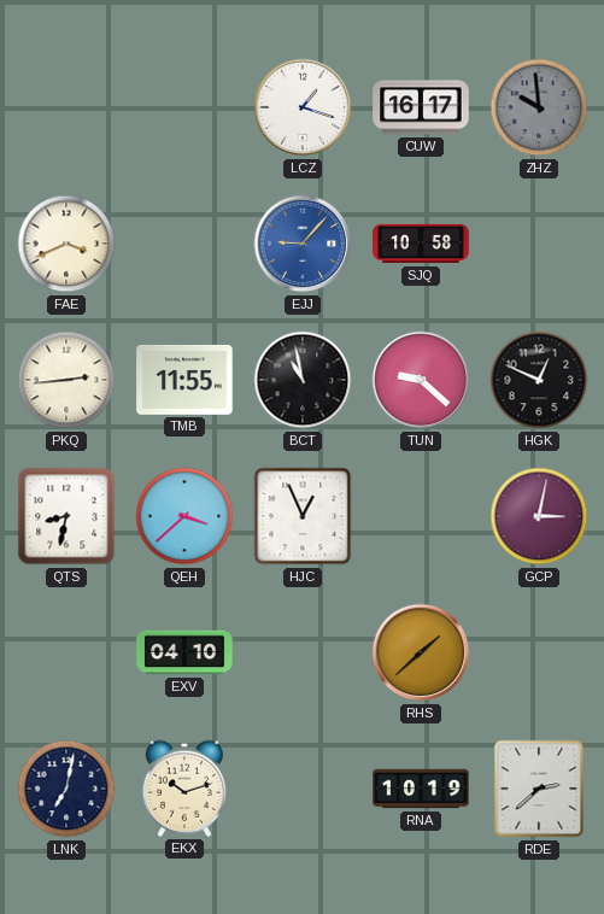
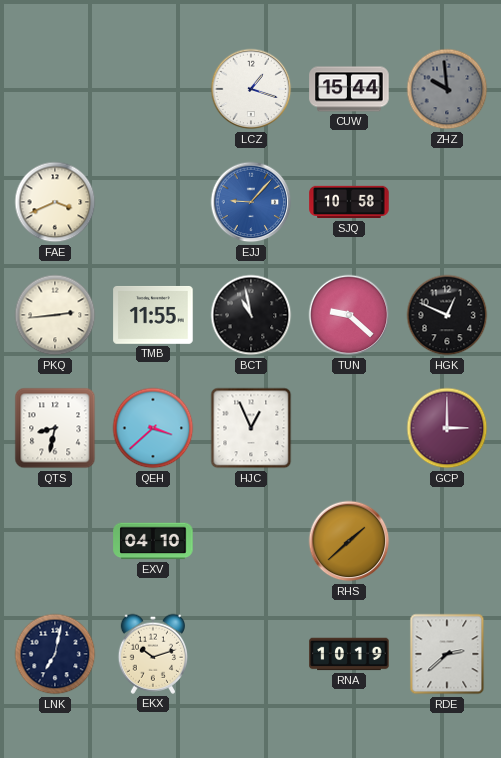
CUW: 16:17 -> 15:44 (349, 89)
GCP: 3:02 -> 3:00 (447, 428)
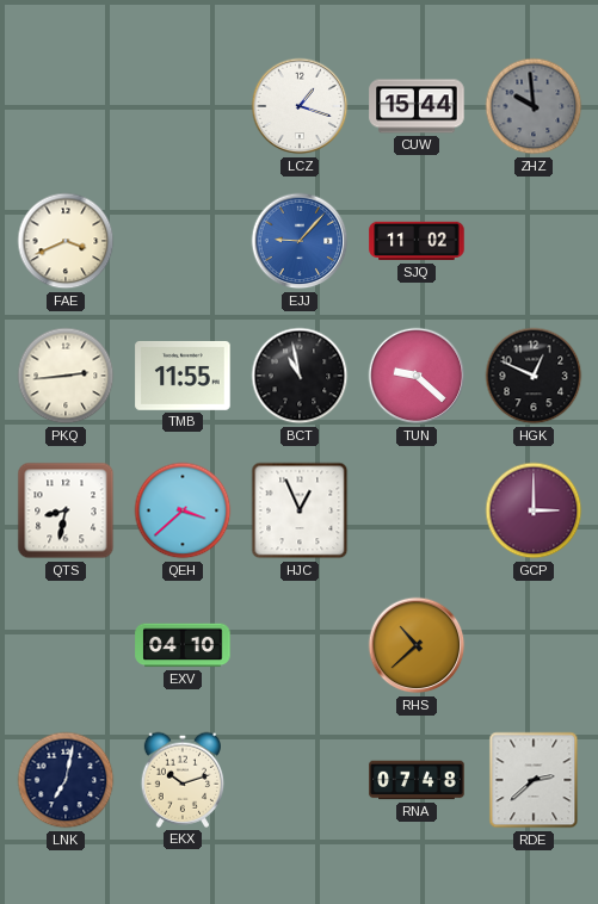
SJQ: 10:58 -> 11:02 (417, 241)
RHS: 1:38 -> 10:38 (417, 645)
RNA: 10:19 -> 07:48 (417, 780)
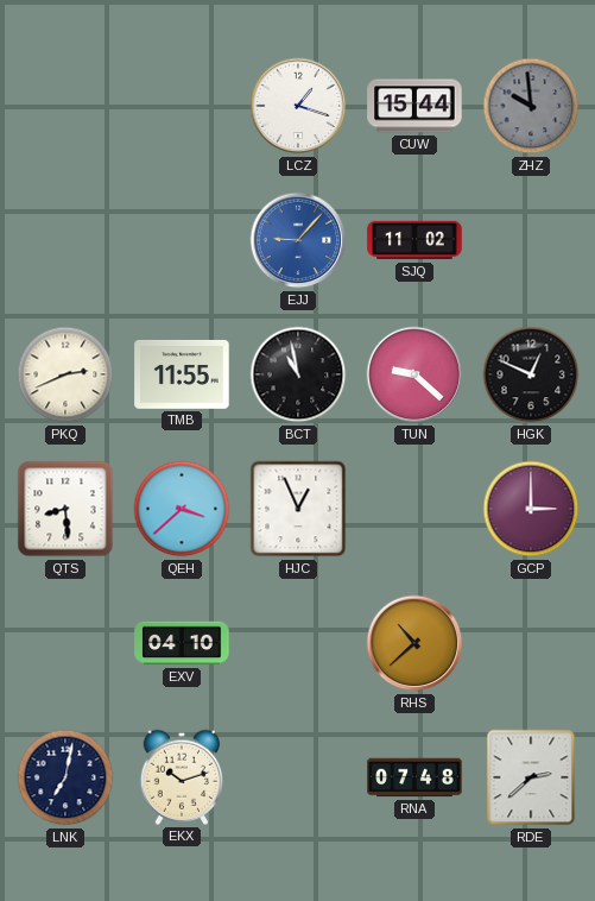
FAE: 3:41 -> none (66, 241)
PKQ: 2:44 -> 2:41 (65, 374)
QTS: 8:32 -> 8:29 (65, 509)
